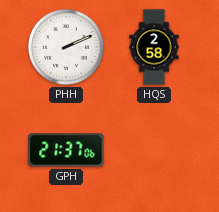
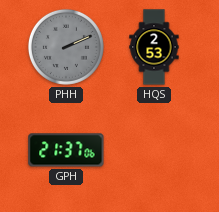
PHH dial: white -> grey (66, 47)
HQS: 2:58 -> 2:53 (154, 47)
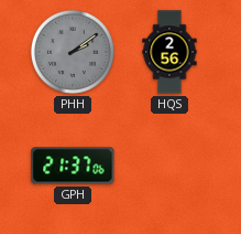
PHH: 2:11 -> 2:09 (73, 52)
HQS: 2:53 -> 2:56 (169, 52)
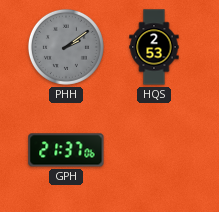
HQS: 2:56 -> 2:53 (154, 47)
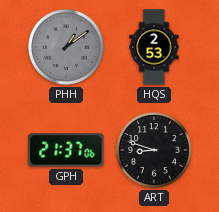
PHH: 2:09 -> 1:09 (66, 47)
ART: none -> 8:48 (154, 150)
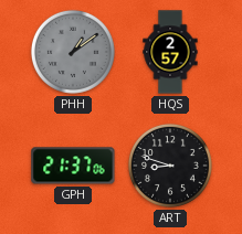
HQS: 2:53 -> 2:57 (170, 52)
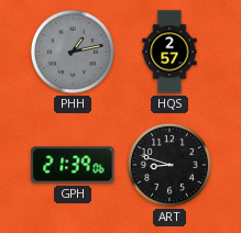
PHH: 1:09 -> 1:13 (73, 52)
GPH: 21:37 -> 21:39 (73, 165)
